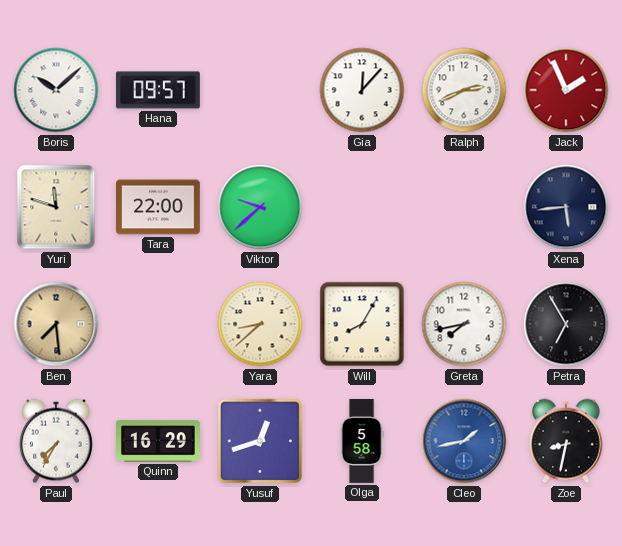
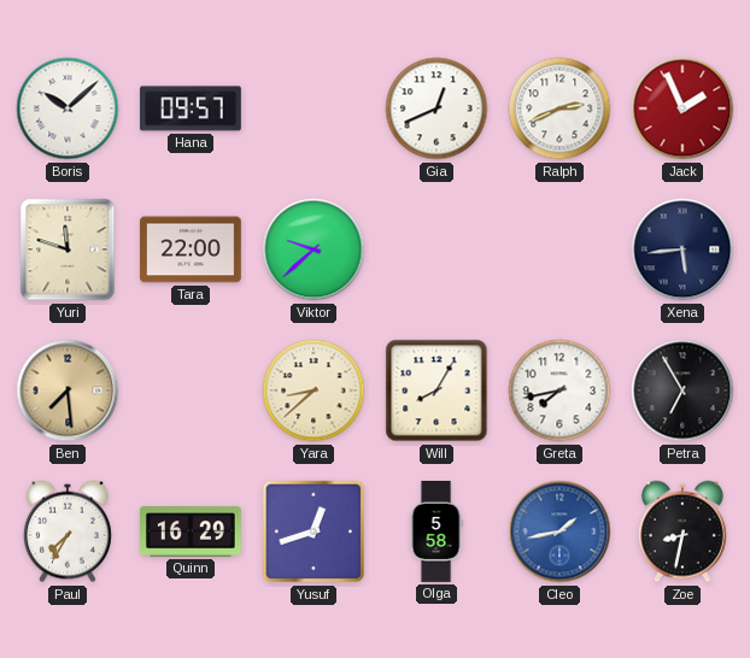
Gia: 12:07 -> 12:41 (436, 108)
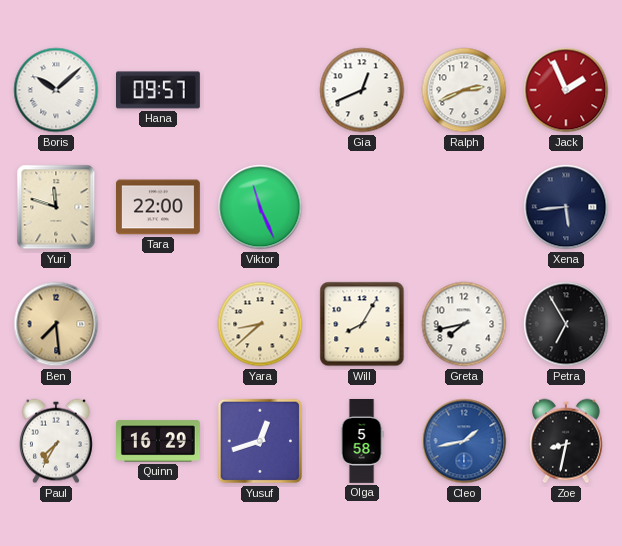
Viktor: 9:38 -> 11:26 (260, 207)
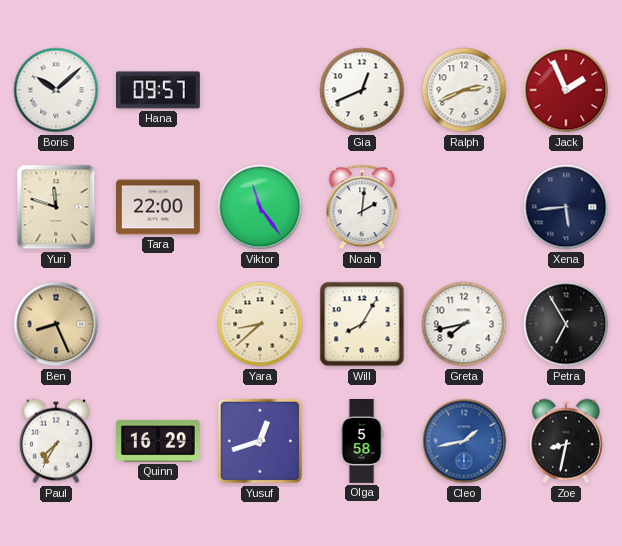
Viktor: 11:26 -> 11:24 (260, 207)
Noah: none -> 2:01 (362, 207)
Ben: 7:29 -> 8:26 (56, 324)
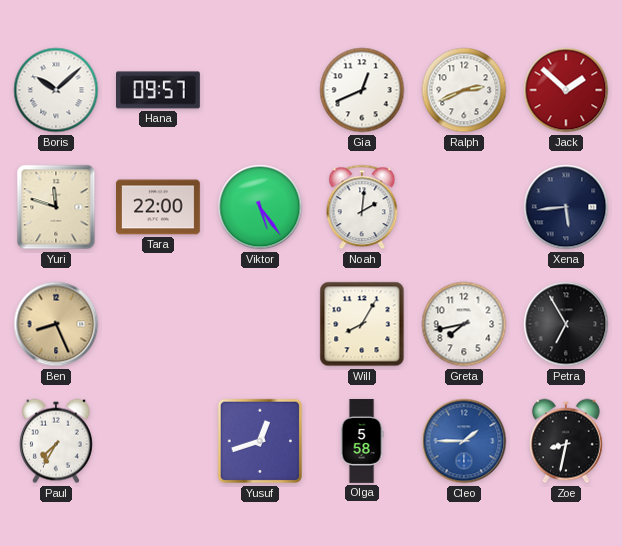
Jack: 1:56 -> 1:52 (566, 90)
Viktor: 11:24 -> 5:24 (260, 207)
Yara: 8:38 -> none (260, 324)
Quinn: 16:29 -> none (159, 441)
Cleo: 1:43 -> 1:45 (464, 441)
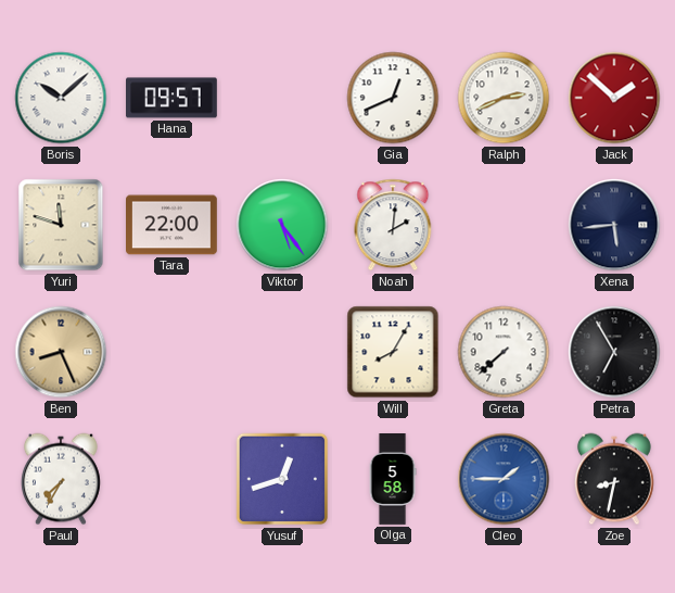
Greta: 7:43 -> 7:38 (504, 352)
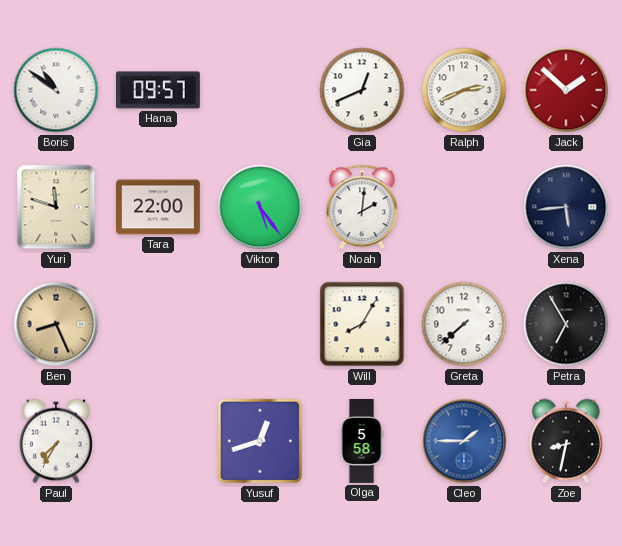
Boris: 10:08 -> 10:51 (56, 90)
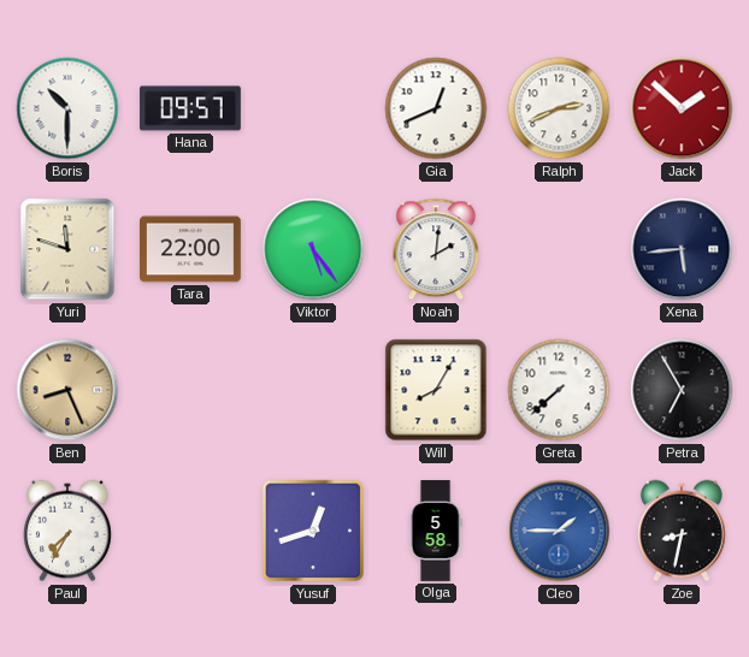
Boris: 10:51 -> 10:30 (67, 108)
